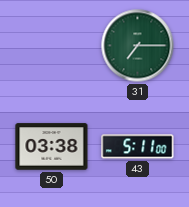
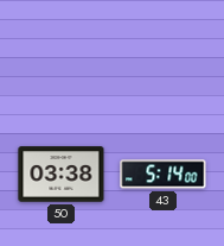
31: 7:15 -> none (138, 46)
43: 5:11 -> 5:14 (164, 175)
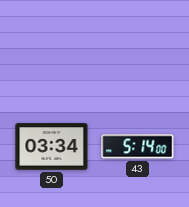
50: 03:38 -> 03:34 (52, 147)
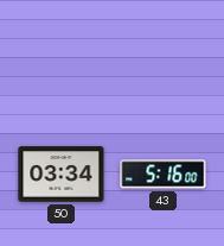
43: 5:14 -> 5:16 (164, 175)
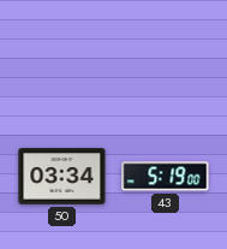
43: 5:16 -> 5:19 (166, 177)
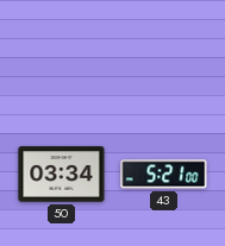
43: 5:19 -> 5:21 (164, 175)
